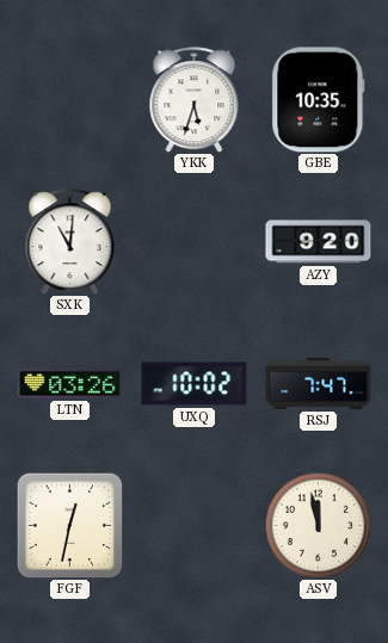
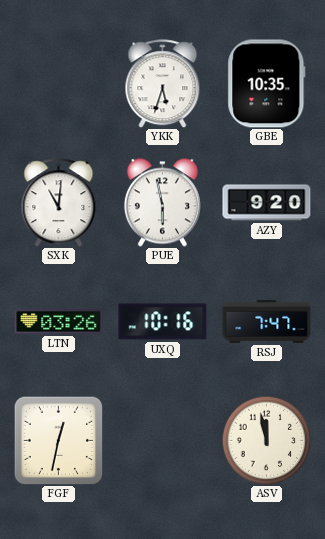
PUE: none -> 5:58 (162, 203)
UXQ: 10:02 -> 10:16 (163, 322)
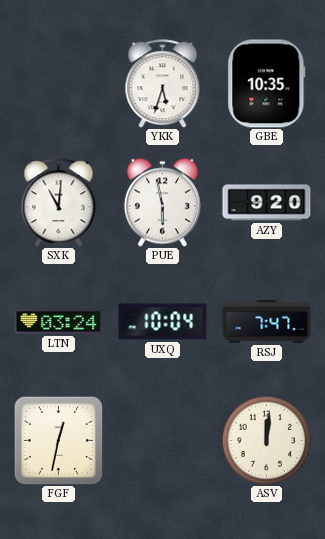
LTN: 03:26 -> 03:24 (59, 322)
UXQ: 10:16 -> 10:04 (163, 322)
ASV: 11:58 -> 12:01 (266, 440)
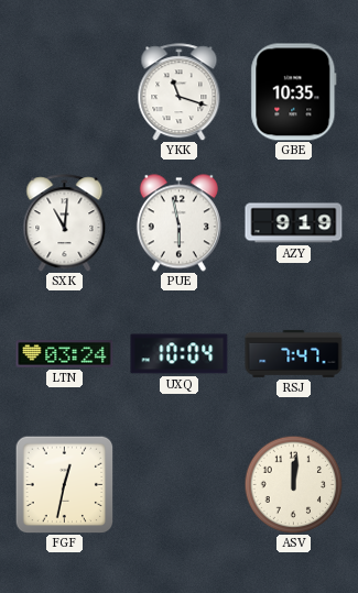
YKK: 5:33 -> 11:18 (180, 92)
AZY: 9:20 -> 9:19 (294, 223)
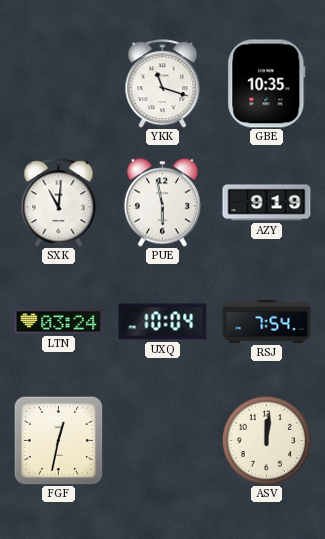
RSJ: 7:47 -> 7:54 (267, 321)
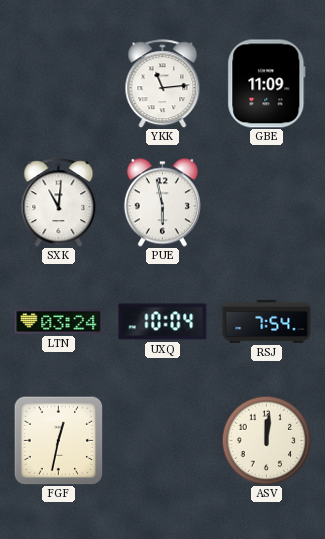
YKK: 11:18 -> 11:14 (163, 84)
GBE: 10:35 -> 11:09 (267, 84)
AZY: 9:19 -> none (267, 203)
